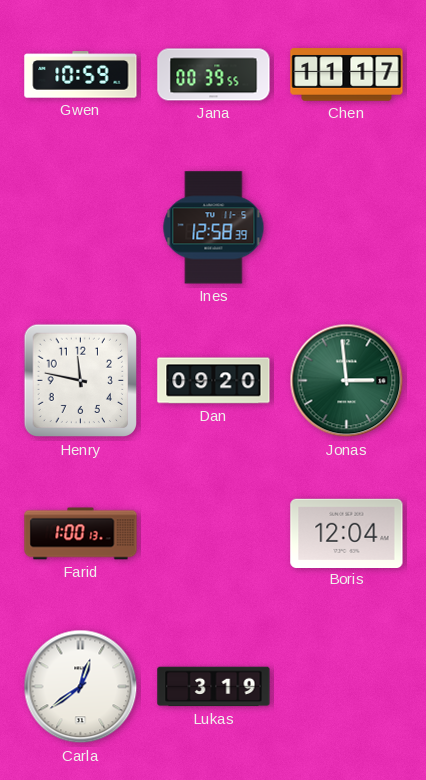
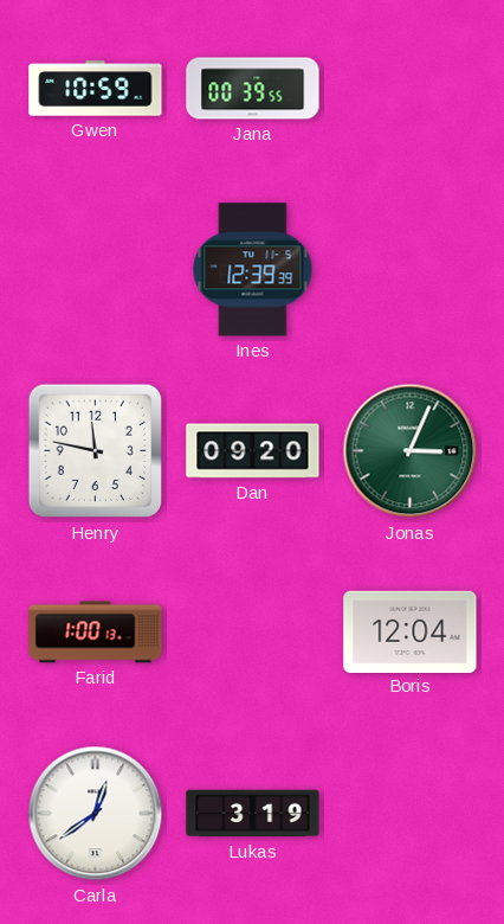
Chen: 11:17 -> none (347, 75)
Ines: 12:58 -> 12:39 (253, 270)
Jonas: 2:59 -> 3:04 (411, 451)
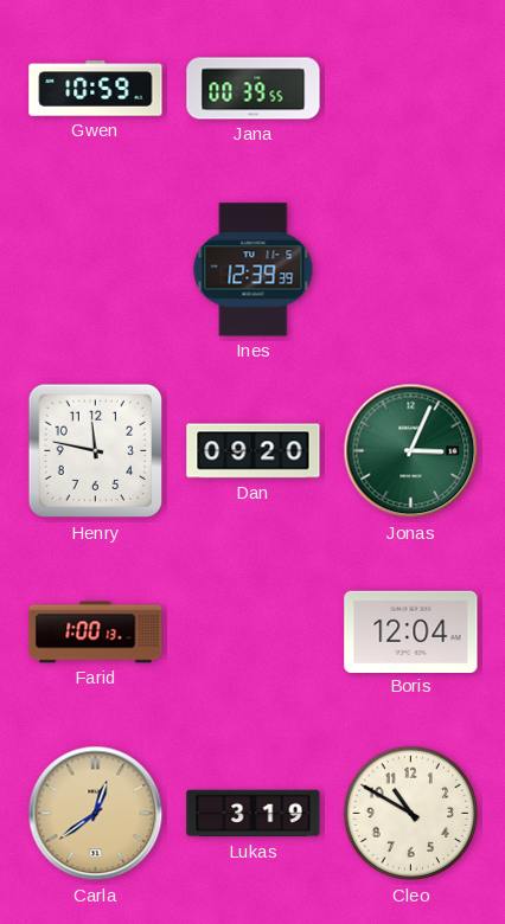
Carla dial: white -> champagne (96, 814)
Cleo: none -> 10:50 (411, 814)
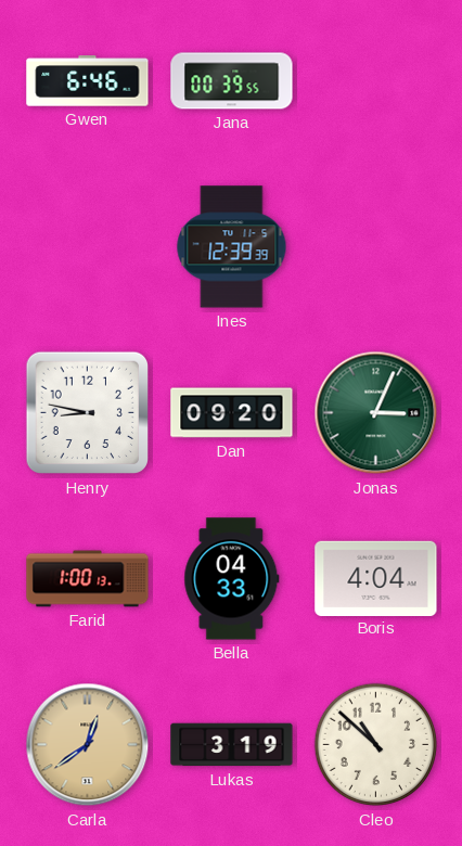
Gwen: 10:59 -> 6:46 (88, 81)
Henry: 11:47 -> 8:47 (88, 413)
Bella: none -> 04:33 (232, 579)
Boris: 12:04 -> 4:04 (376, 578)
Cleo: 10:50 -> 10:52 (376, 745)
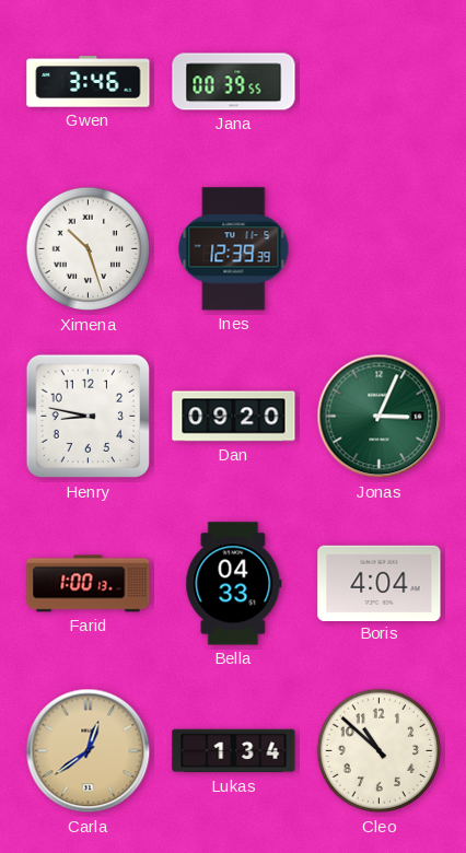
Gwen: 6:46 -> 3:46 (89, 82)
Ximena: none -> 10:27 (89, 249)
Lukas: 3:19 -> 1:34 (234, 751)
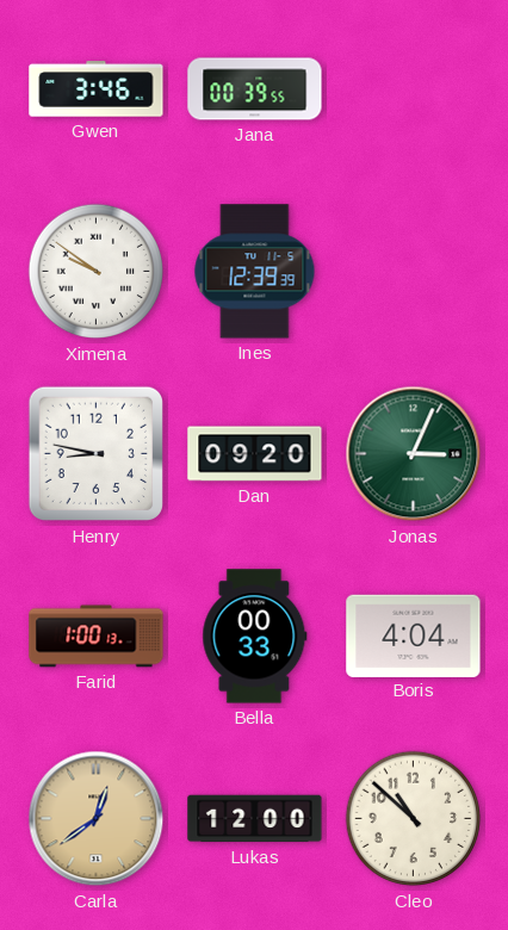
Ximena: 10:27 -> 9:51 (97, 272)
Bella: 04:33 -> 00:33 (255, 637)
Lukas: 1:34 -> 12:00 (255, 819)
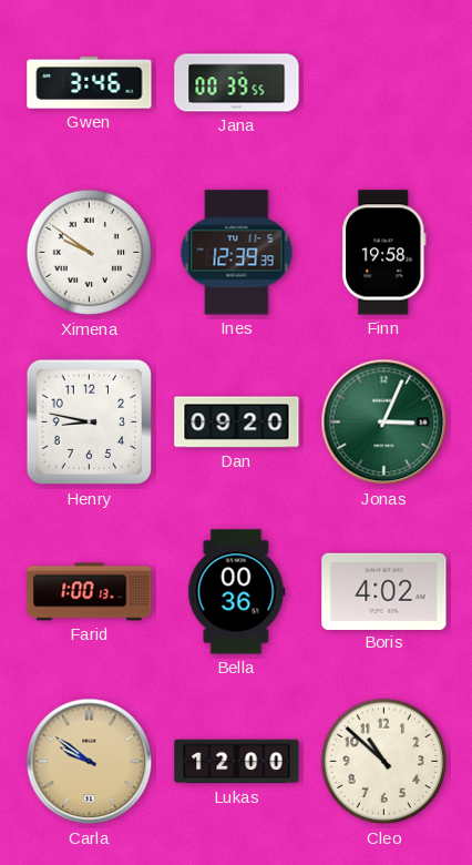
Finn: none -> 19:58 (384, 253)
Bella: 00:33 -> 00:36 (237, 592)
Boris: 4:04 -> 4:02 (384, 591)
Carla: 12:39 -> 9:51 (90, 762)
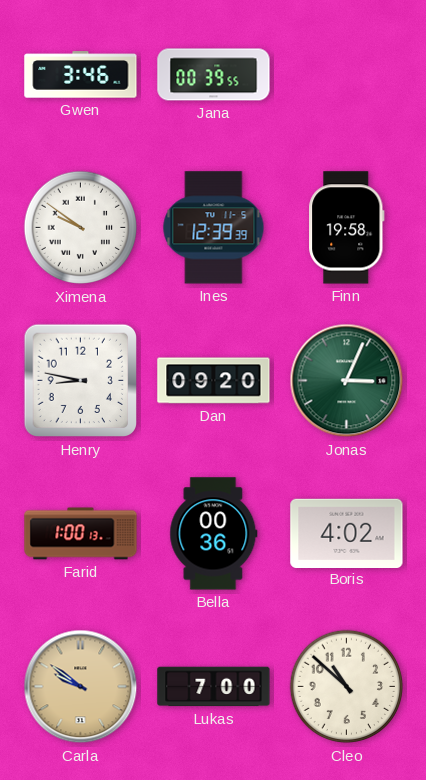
Lukas: 12:00 -> 7:00 (214, 687)
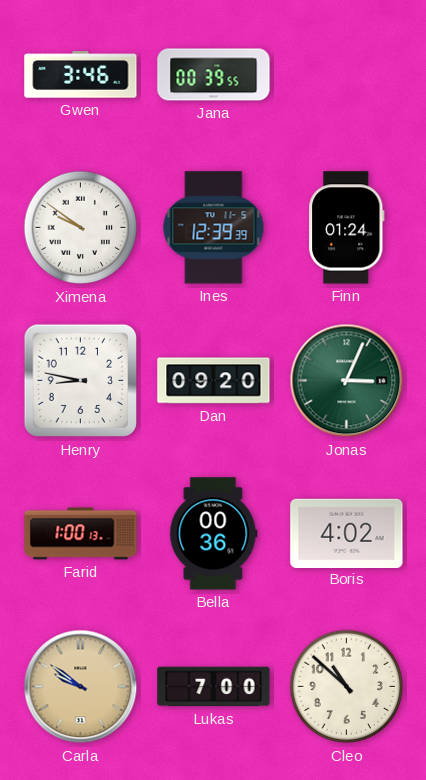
Finn: 19:58 -> 01:24 (347, 228)
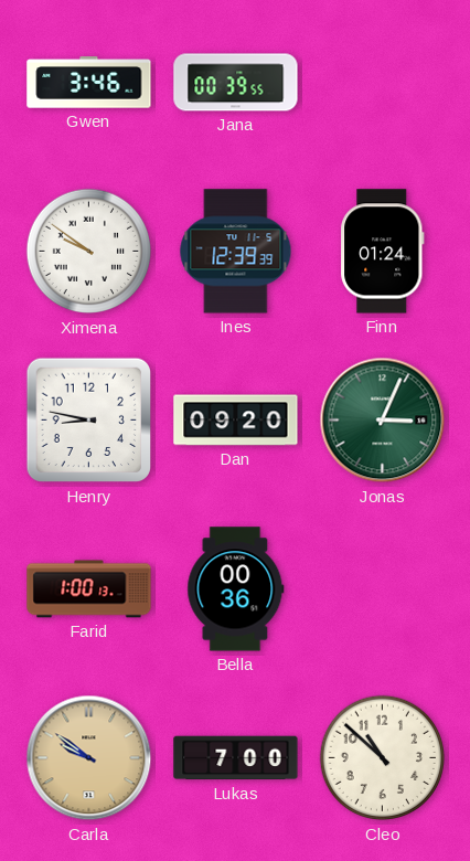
Boris: 4:02 -> none (347, 533)
